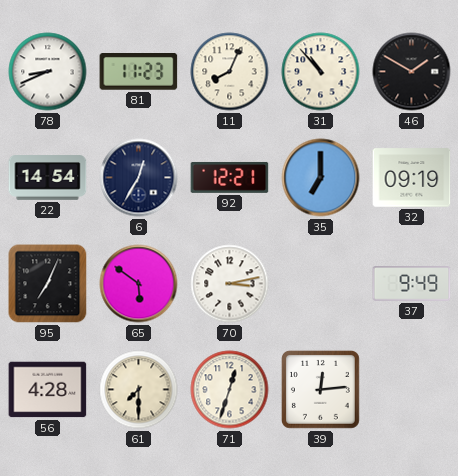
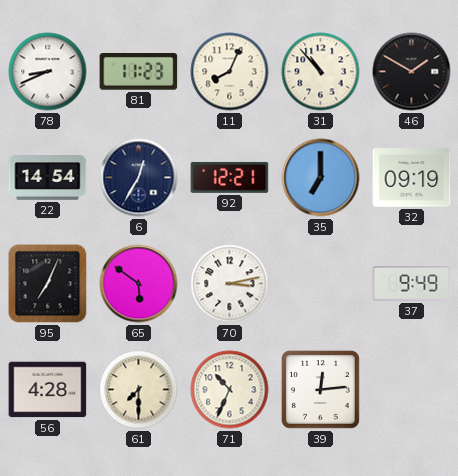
71: 12:33 -> 10:34 (230, 390)
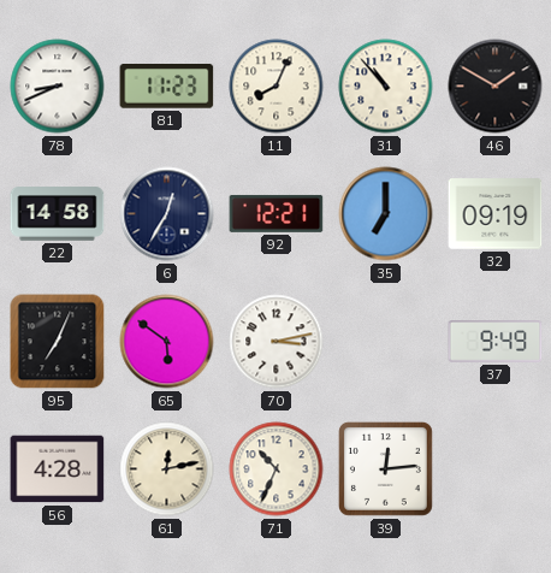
22: 14:54 -> 14:58 (58, 214)
61: 7:30 -> 12:13 (167, 469)
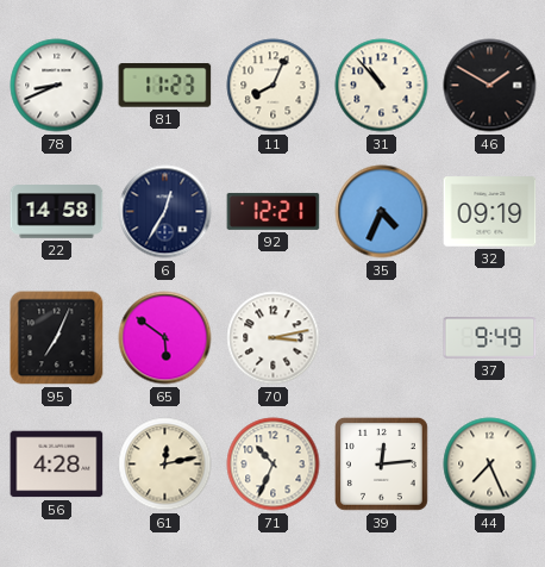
35: 7:00 -> 4:34 (382, 212)
44: none -> 7:26 (490, 465)
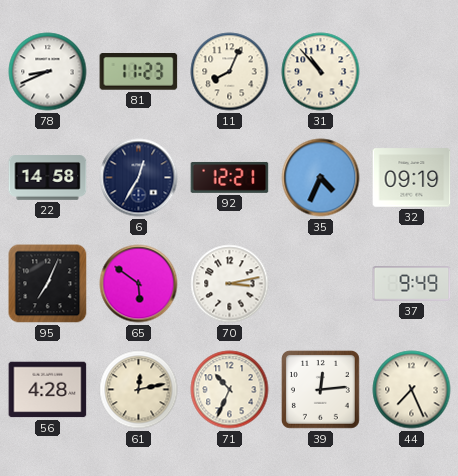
46: 1:50 -> none (490, 86)
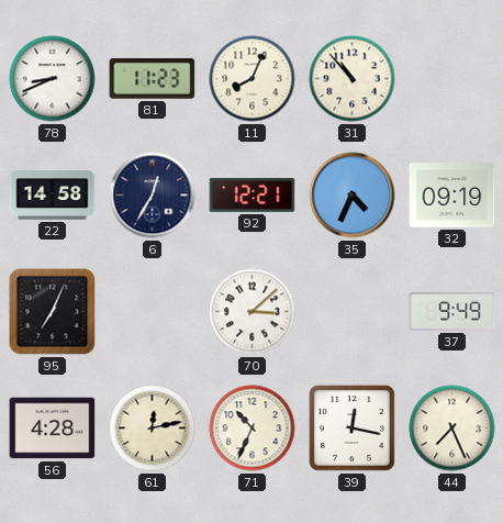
65: 5:51 -> none (139, 284)
70: 3:13 -> 3:08 (253, 312)
39: 12:14 -> 12:17 (351, 427)
